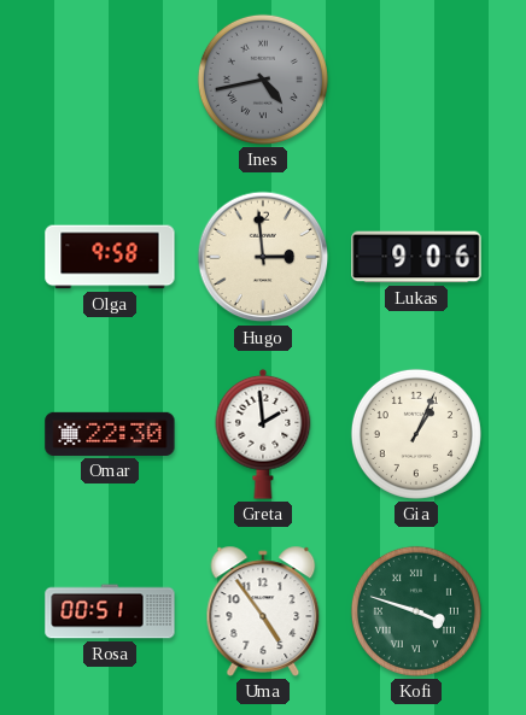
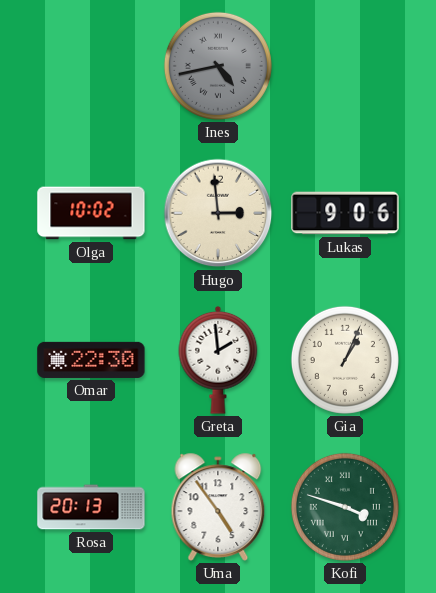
Olga: 9:58 -> 10:02 (91, 213)
Rosa: 00:51 -> 20:13 (91, 507)
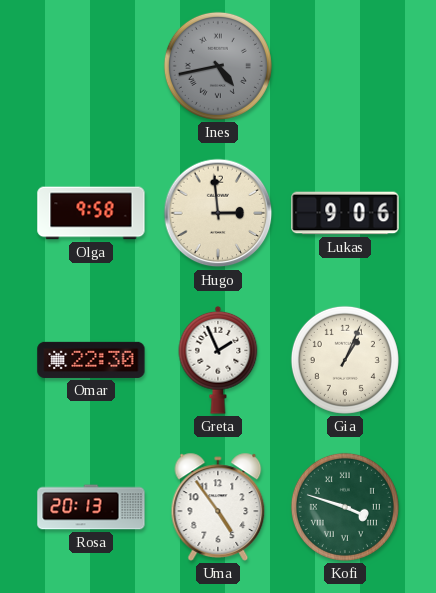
Olga: 10:02 -> 9:58 (91, 213)
Greta: 1:59 -> 1:56 (218, 360)
